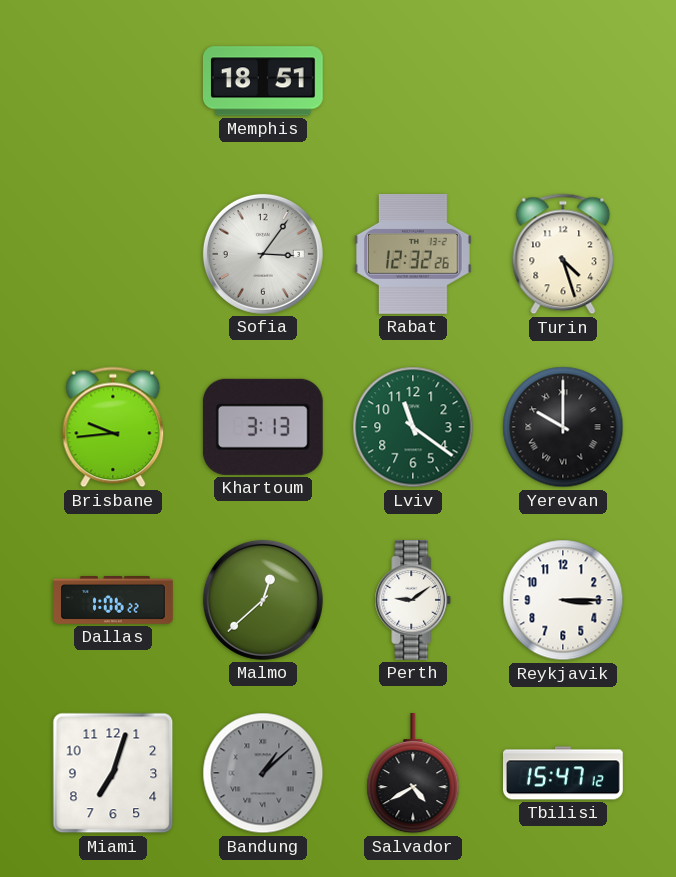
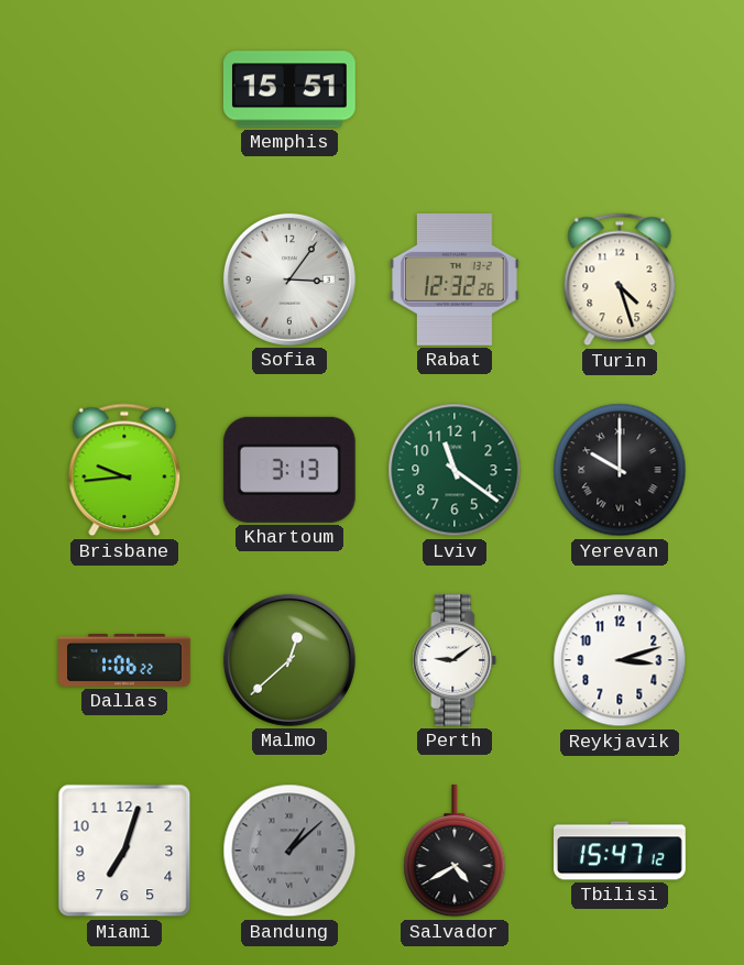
Memphis: 18:51 -> 15:51 (289, 89)
Reykjavik: 3:15 -> 3:12 (620, 660)
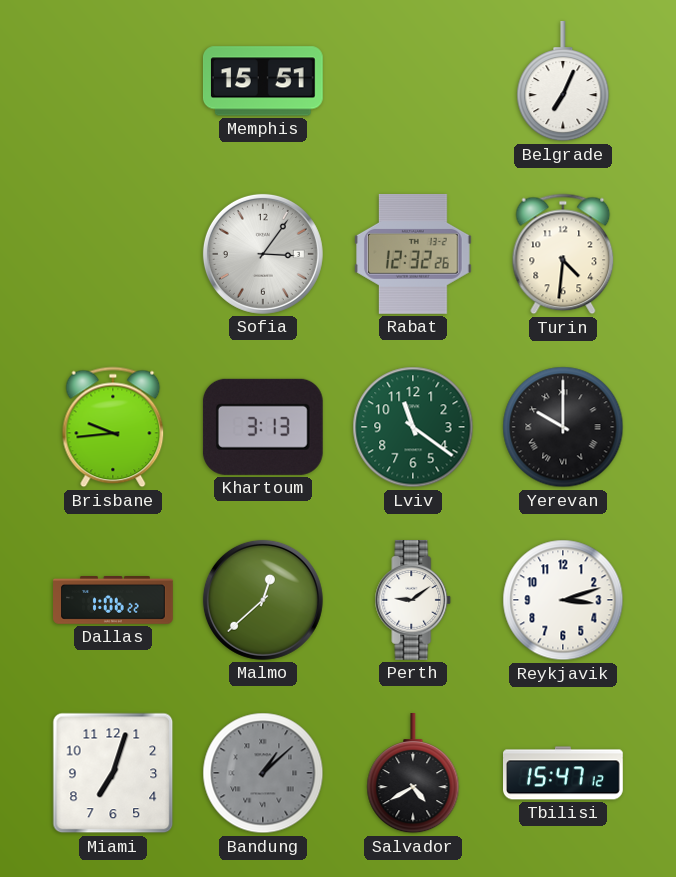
Belgrade: none -> 7:04 (563, 82)
Turin: 4:27 -> 4:31 (563, 254)
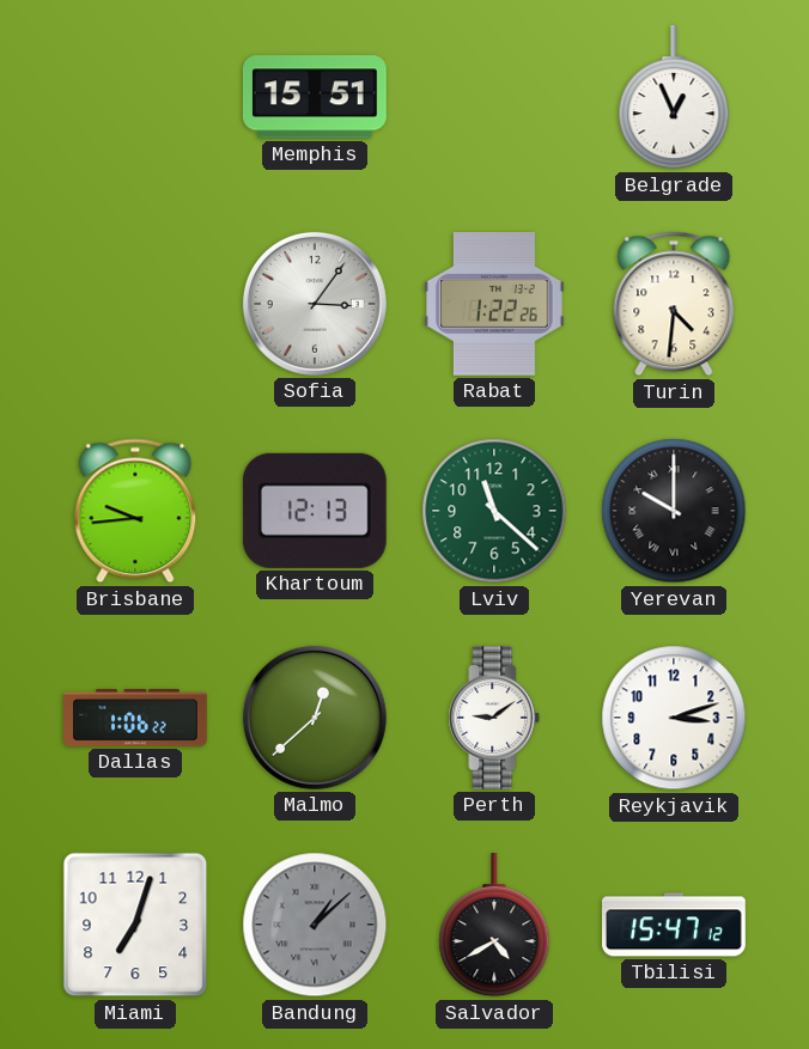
Belgrade: 7:04 -> 12:56 (674, 98)
Rabat: 12:32 -> 1:22 (495, 304)
Khartoum: 3:13 -> 12:13 (315, 511)
Lviv: 11:21 -> 11:22 (494, 511)
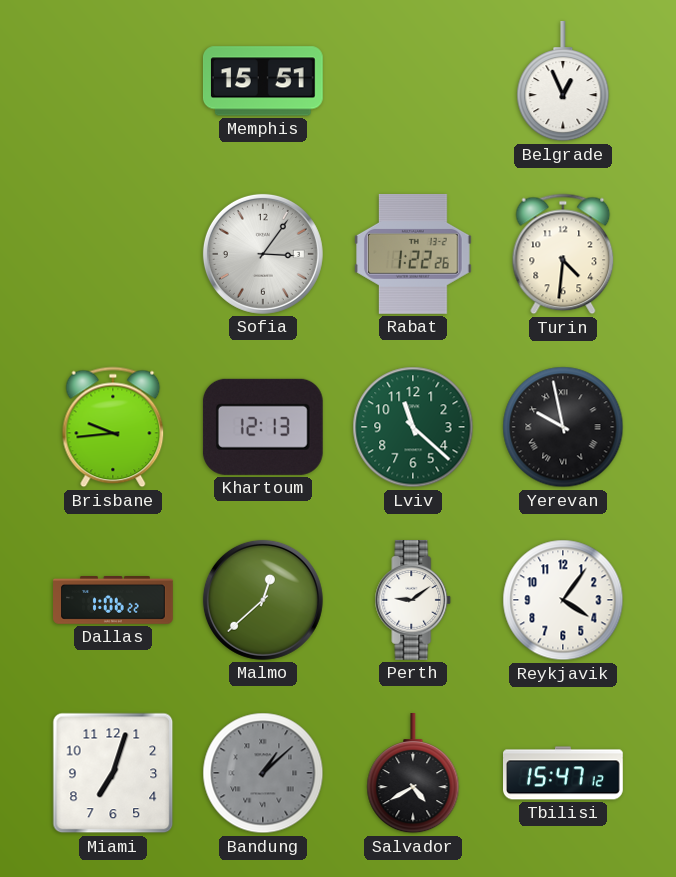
Yerevan: 10:00 -> 9:58 (563, 427)
Reykjavik: 3:12 -> 4:06 (563, 600)
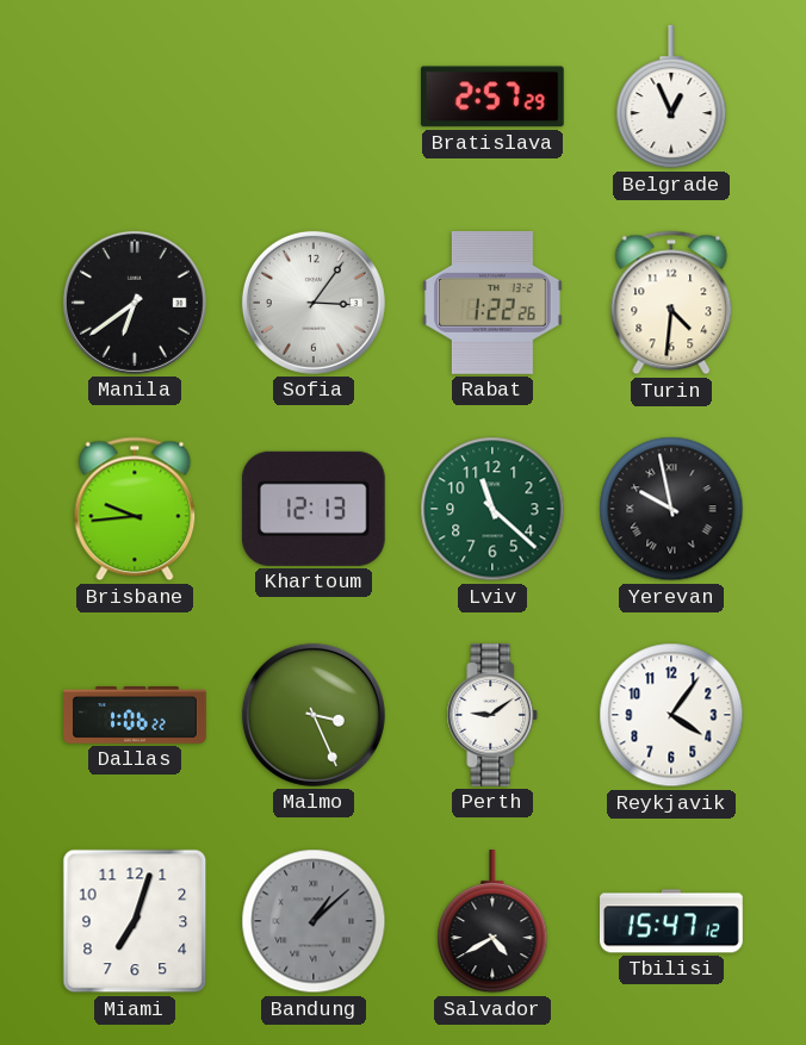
Memphis: 15:51 -> none (263, 81)
Bratislava: none -> 2:57 (492, 97)
Manila: none -> 6:39 (135, 303)
Malmo: 12:38 -> 3:26 (314, 715)
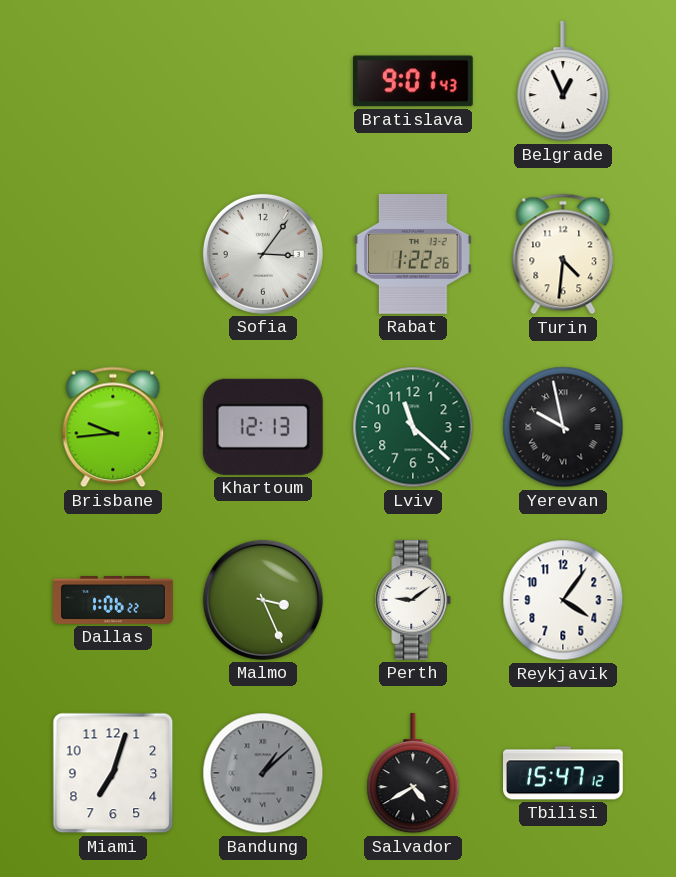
Bratislava: 2:57 -> 9:01 (413, 81)
Manila: 6:39 -> none (135, 303)
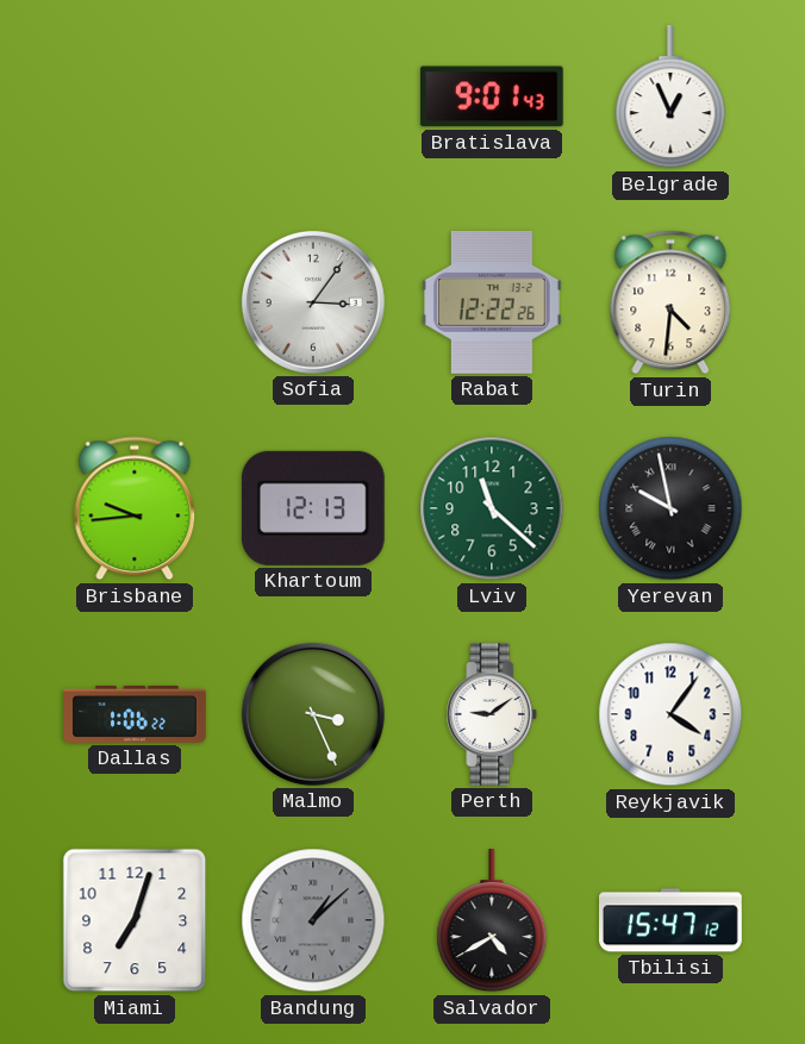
Rabat: 1:22 -> 12:22 (493, 302)
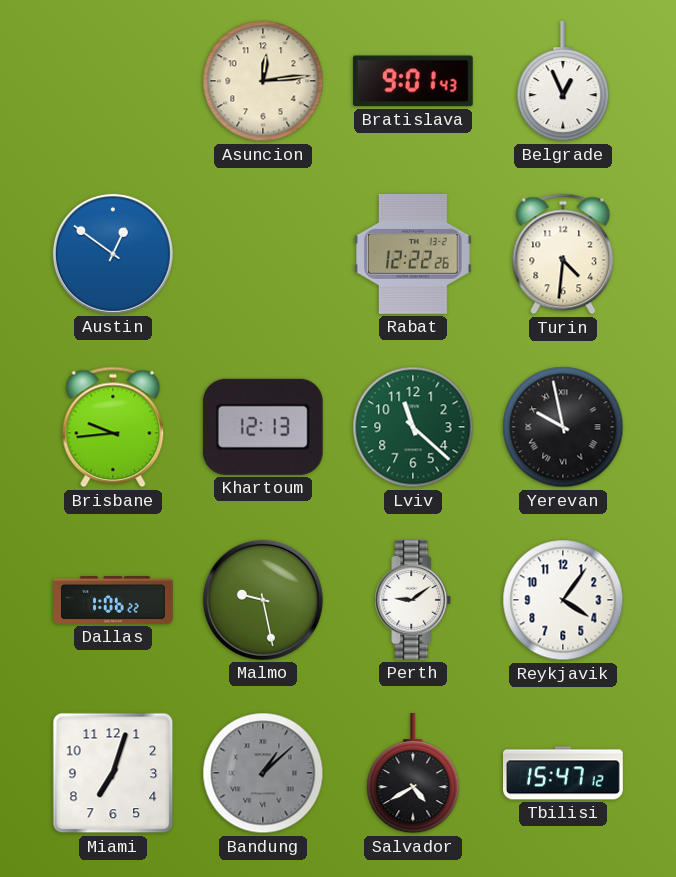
Asuncion: none -> 12:14 (263, 81)
Austin: none -> 12:51 (113, 254)
Sofia: 3:06 -> none (313, 302)
Malmo: 3:26 -> 9:28 (263, 600)
